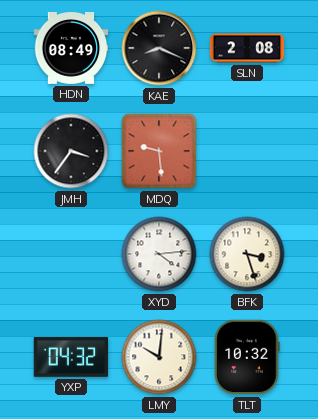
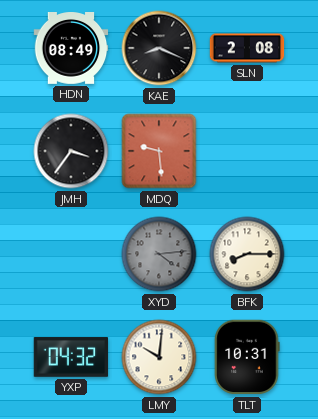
XYD dial: white -> grey (159, 254)
BFK: 3:27 -> 8:15 (247, 254)
TLT: 10:32 -> 10:31 (247, 357)
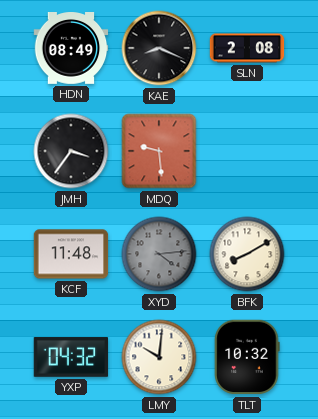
KCF: none -> 11:48 (71, 254)
BFK: 8:15 -> 8:10 (247, 254)
TLT: 10:31 -> 10:32 (247, 357)
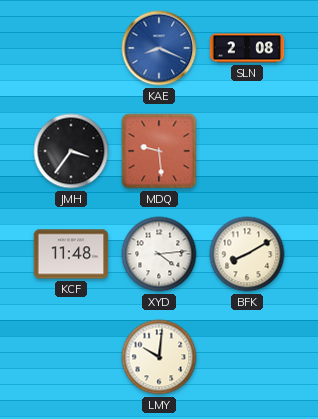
HDN: 08:49 -> none (71, 49)
KAE dial: black -> blue (159, 48)
XYD dial: grey -> white (159, 254)
YXP: 04:32 -> none (71, 357)
TLT: 10:32 -> none (247, 357)
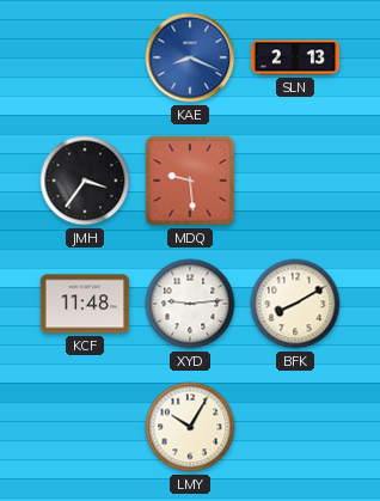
SLN: 2:08 -> 2:13 (295, 57)
XYD: 4:14 -> 9:14 (190, 304)
LMY: 10:01 -> 10:05 (190, 427)
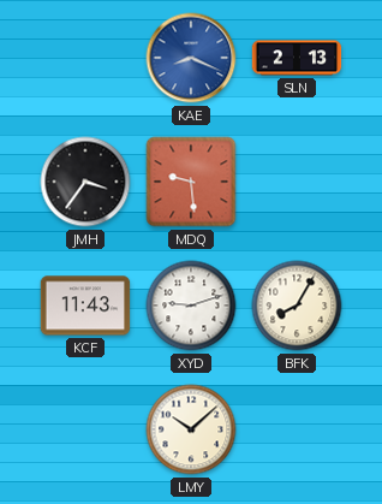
KCF: 11:48 -> 11:43 (85, 306)
XYD: 9:14 -> 9:12 (191, 306)
BFK: 8:10 -> 8:05 (297, 306)
LMY: 10:05 -> 10:08 (191, 429)
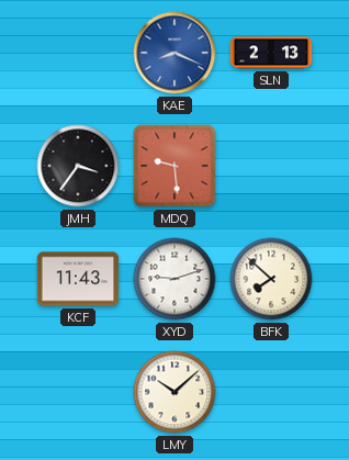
BFK: 8:05 -> 7:52 (271, 279)
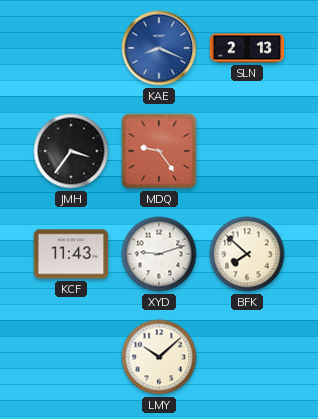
MDQ: 9:29 -> 9:24 (159, 151)
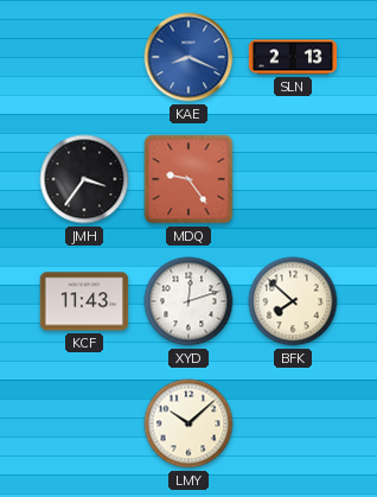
XYD: 9:12 -> 12:12 (188, 301)
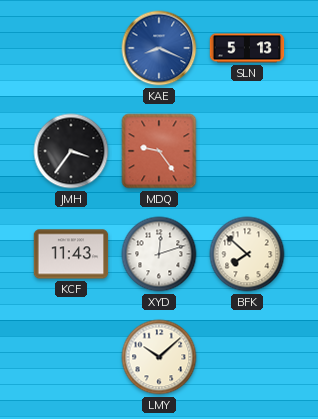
SLN: 2:13 -> 5:13 (247, 48)
